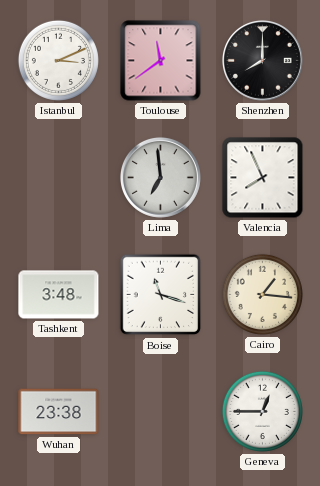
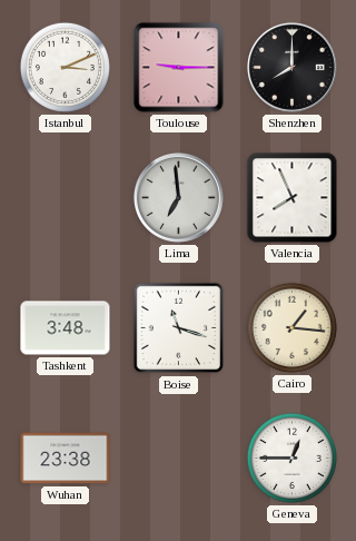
Toulouse: 11:39 -> 9:15 (179, 68)
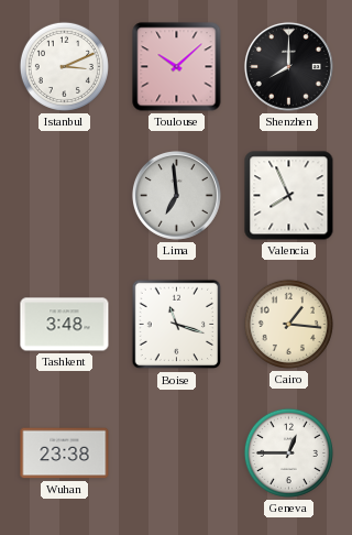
Toulouse: 9:15 -> 10:08 (177, 67)
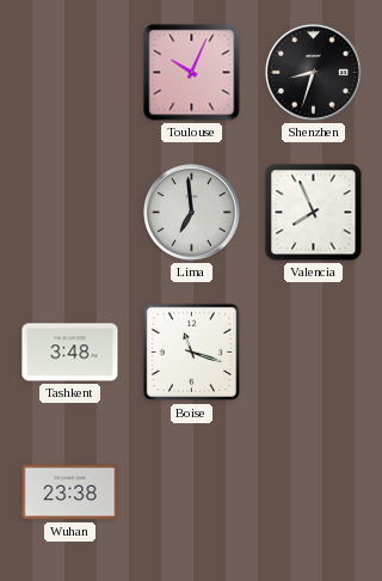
Istanbul: 3:11 -> none (64, 66)
Toulouse: 10:08 -> 10:04 (192, 73)
Shenzhen: 8:00 -> 8:33 (313, 72)
Cairo: 1:16 -> none (288, 324)
Geneva: 12:45 -> none (288, 452)
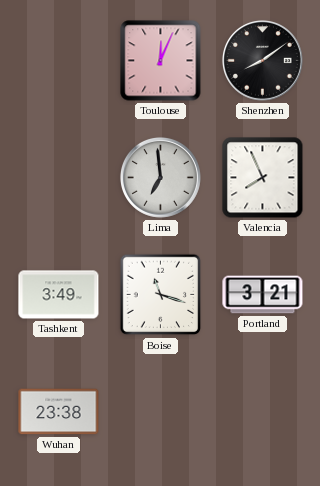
Toulouse: 10:04 -> 12:04 (161, 61)
Shenzhen: 8:33 -> 8:09 (262, 60)
Tashkent: 3:48 -> 3:49 (59, 295)
Portland: none -> 3:21 (263, 295)
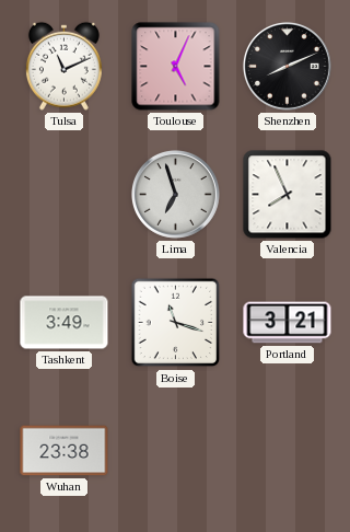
Tulsa: none -> 11:11 (63, 66)
Toulouse: 12:04 -> 5:04 (176, 67)
Shenzhen: 8:09 -> 8:11 (287, 66)
Lima: 6:59 -> 6:57 (175, 194)
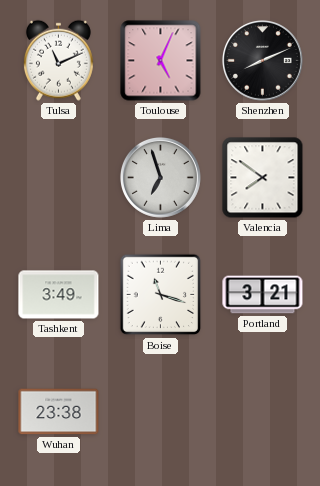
Valencia: 7:56 -> 7:51 (263, 178)
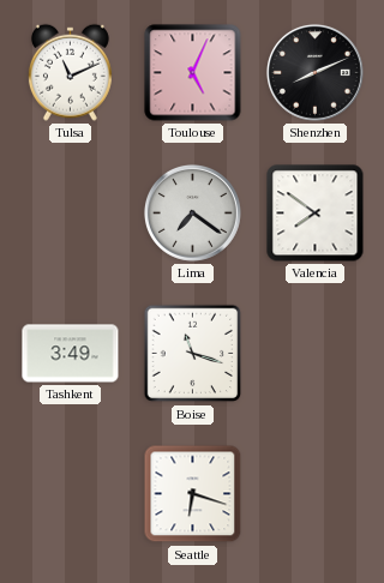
Lima: 6:57 -> 7:21 (192, 212)
Portland: 3:21 -> none (263, 295)
Wuhan: 23:38 -> none (59, 412)
Seattle: none -> 6:18 (193, 494)
